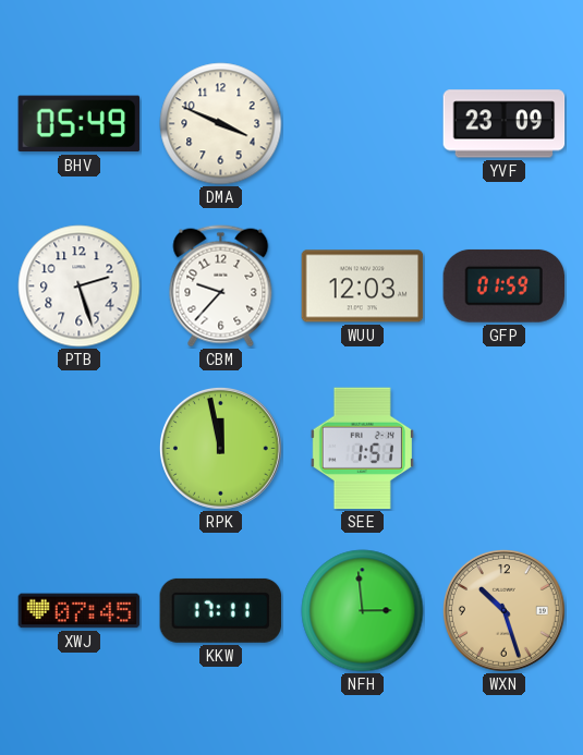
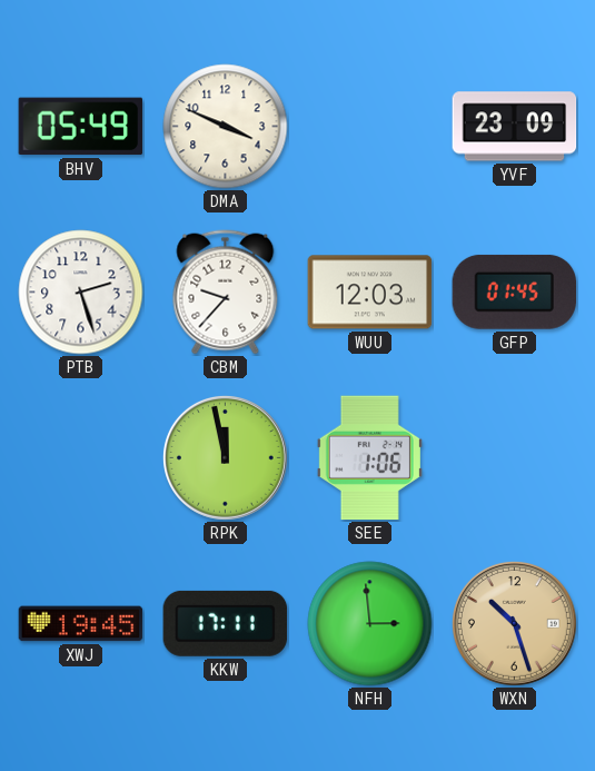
GFP: 01:59 -> 01:45 (515, 291)
SEE: 1:51 -> 1:06 (369, 458)
XWJ: 07:45 -> 19:45 (81, 624)
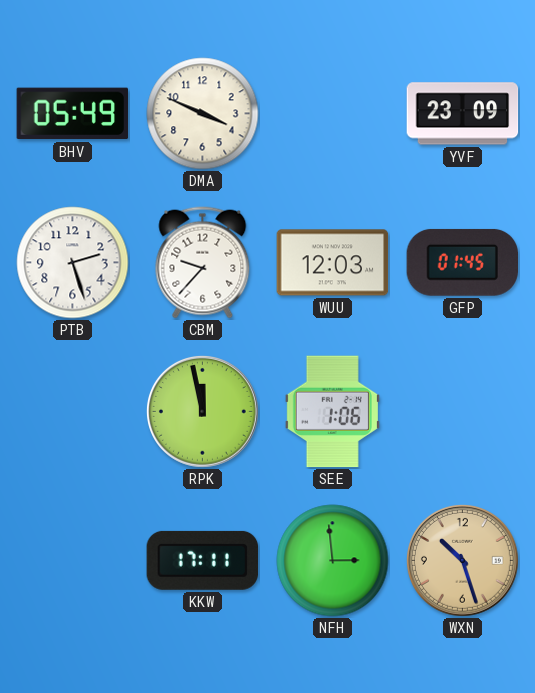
XWJ: 19:45 -> none (81, 624)
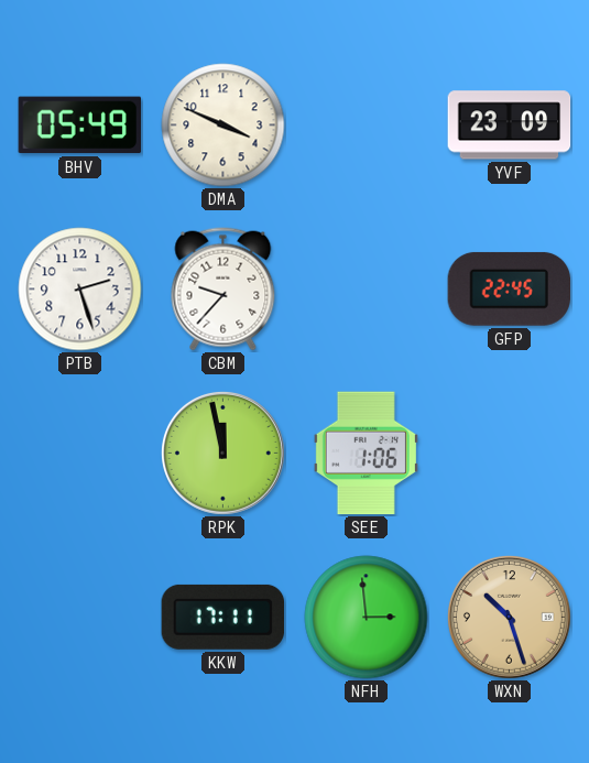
WUU: 12:03 -> none (333, 263)
GFP: 01:45 -> 22:45 (510, 288)
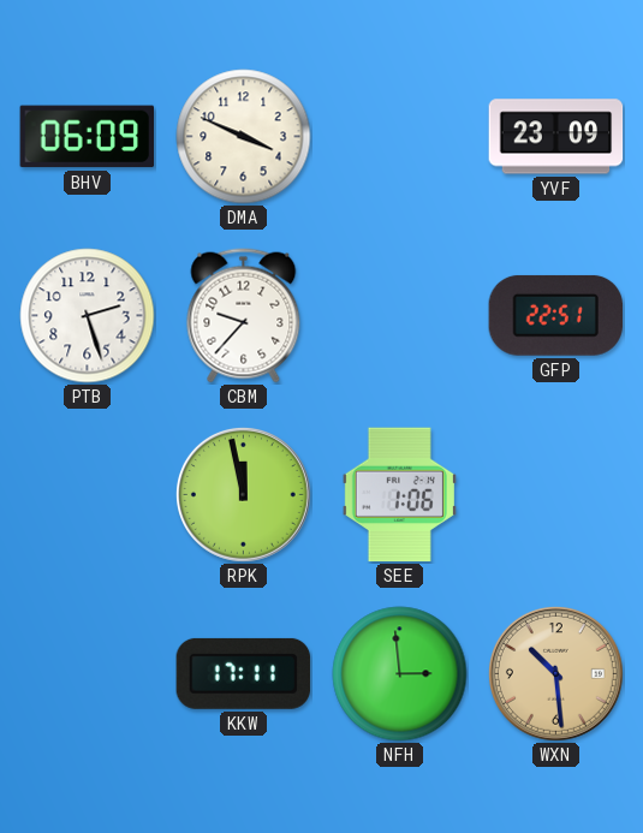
BHV: 05:49 -> 06:09 (88, 137)
GFP: 22:45 -> 22:51 (556, 315)
WXN: 10:27 -> 10:29 (555, 673)
